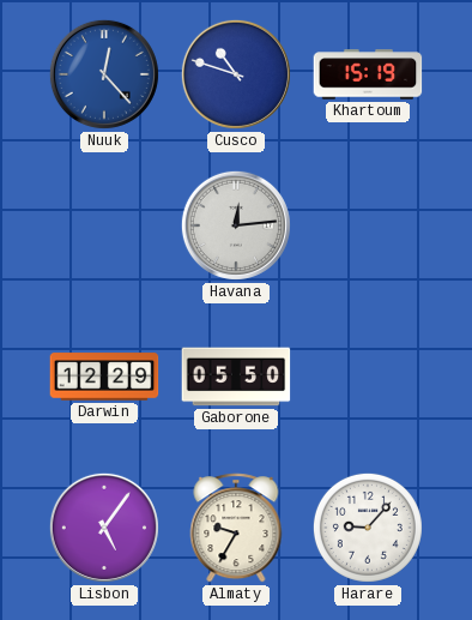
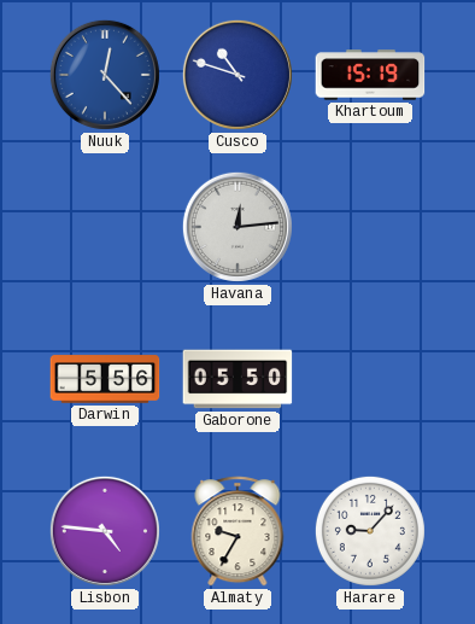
Darwin: 12:29 -> 5:56 (105, 379)
Lisbon: 5:06 -> 4:46 (105, 531)
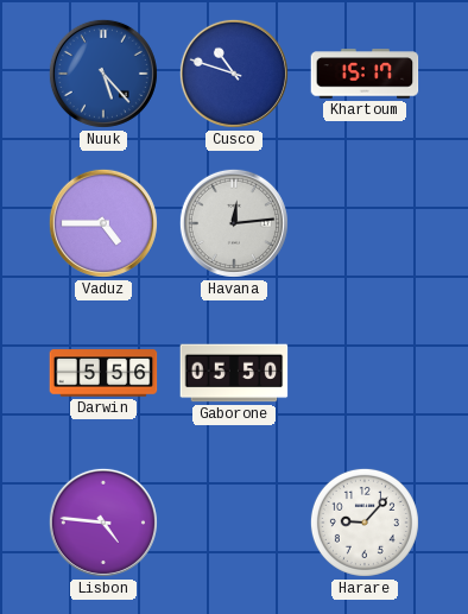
Nuuk: 12:23 -> 5:23 (103, 74)
Khartoum: 15:19 -> 15:17 (365, 74)
Vaduz: none -> 4:45 (103, 223)
Almaty: 9:35 -> none (237, 531)
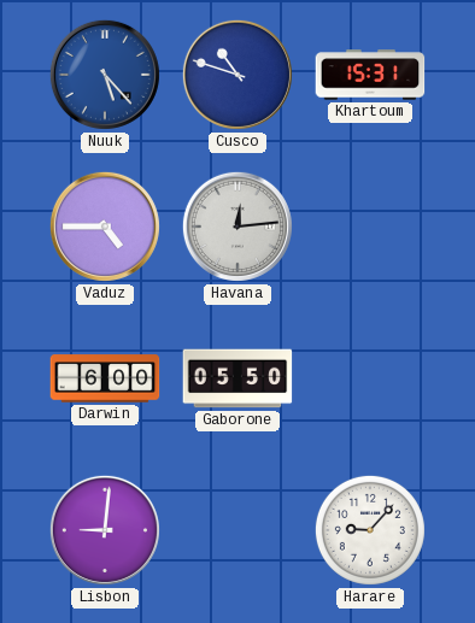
Khartoum: 15:17 -> 15:31 (370, 75)
Darwin: 5:56 -> 6:00 (105, 378)
Lisbon: 4:46 -> 9:01 (105, 530)
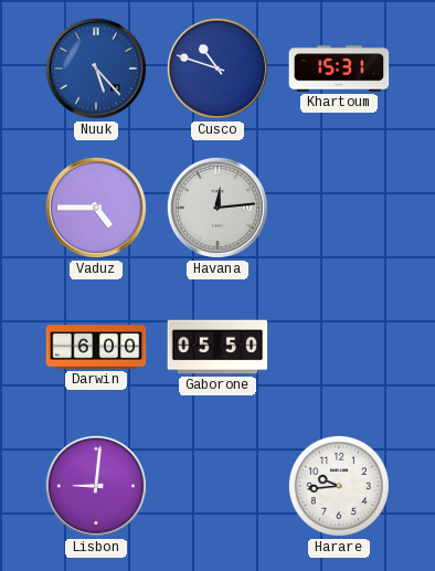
Harare: 9:07 -> 9:44 (339, 486)
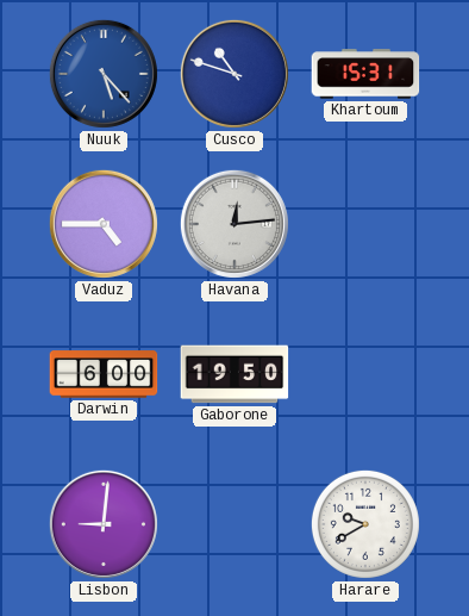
Gaborone: 05:50 -> 19:50 (234, 374)
Harare: 9:44 -> 9:40 (365, 524)
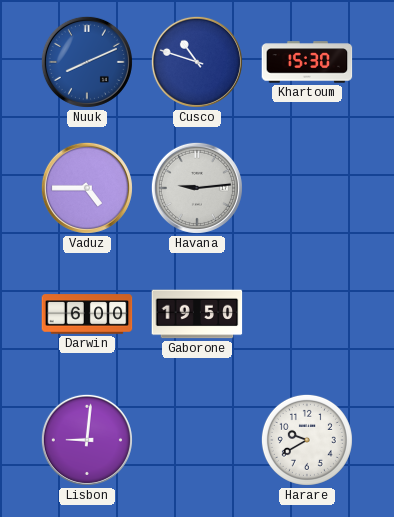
Nuuk: 5:23 -> 8:11 (87, 62)
Khartoum: 15:31 -> 15:30 (307, 62)
Havana: 12:14 -> 9:14 (197, 188)
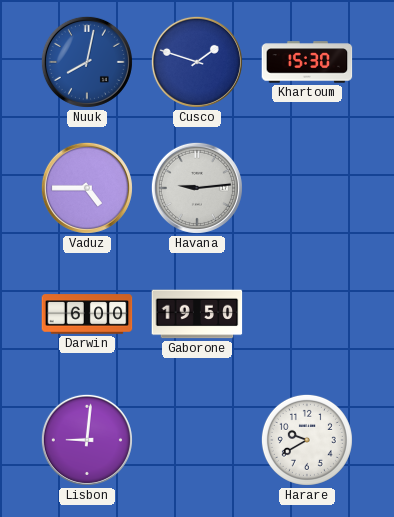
Nuuk: 8:11 -> 8:02 (87, 62)
Cusco: 10:48 -> 1:48 (197, 62)
